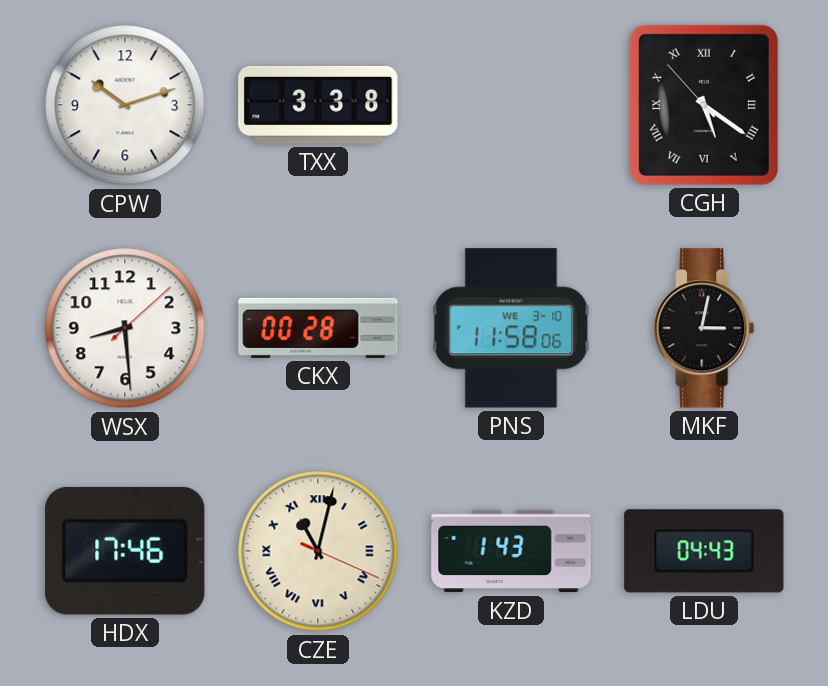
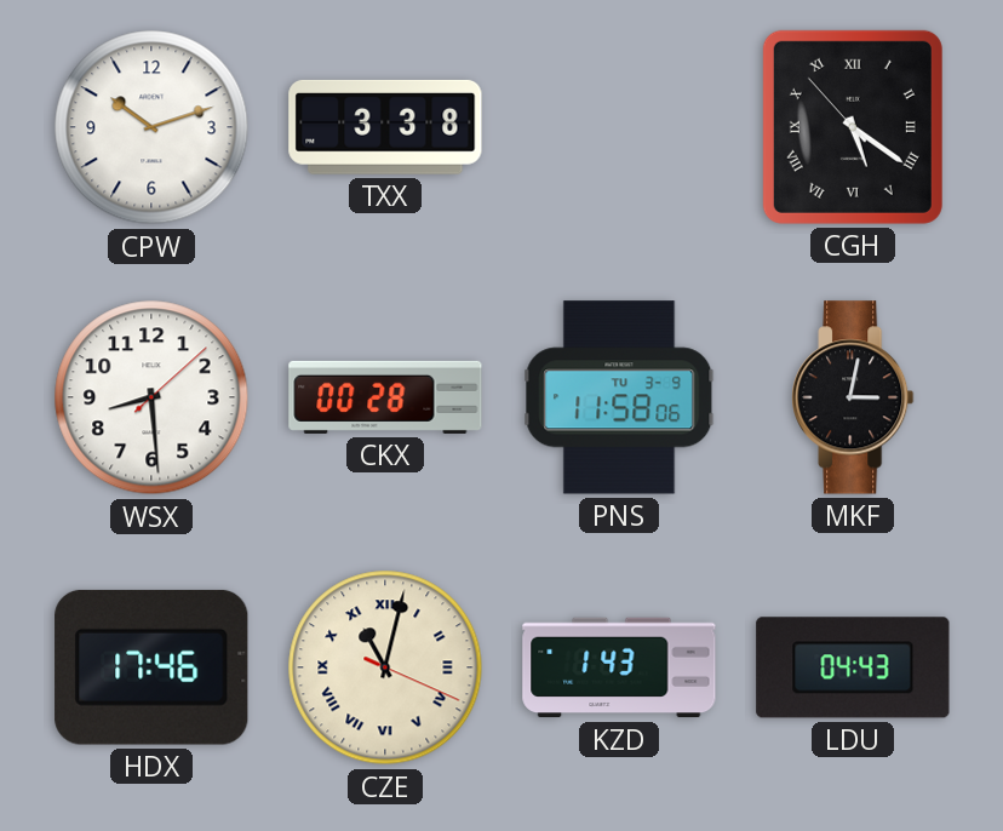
PNS date: WE 3-10 -> TU 3-9 (619, 397)
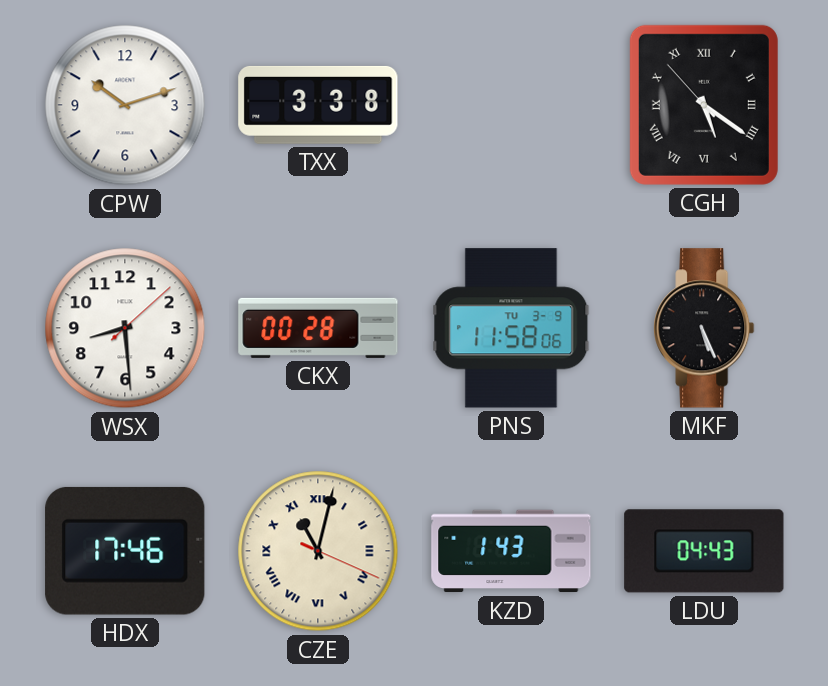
MKF: 3:02 -> 5:26 (704, 328)
